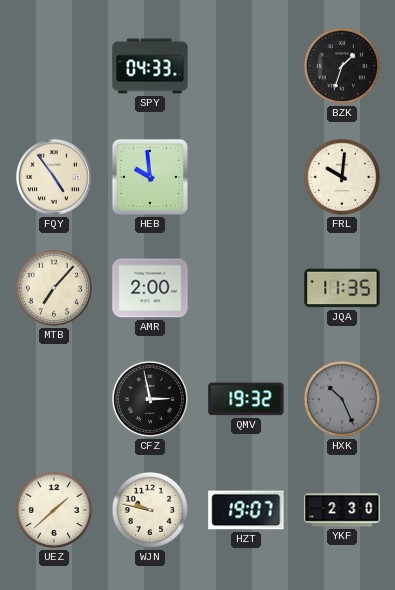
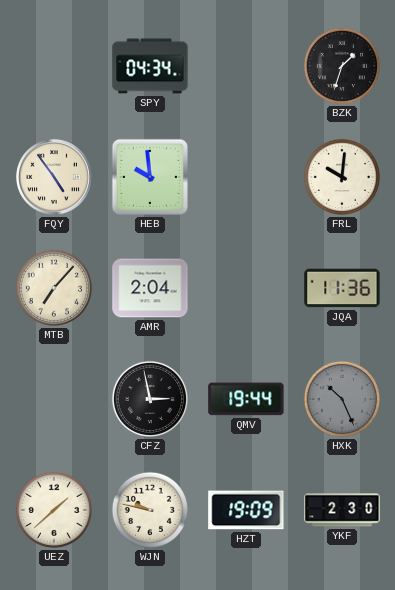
SPY: 04:33 -> 04:34 (150, 66)
AMR: 2:00 -> 2:04 (150, 288)
JQA: 11:35 -> 11:36 (342, 288)
QMV: 19:32 -> 19:44 (246, 399)
HZT: 19:07 -> 19:09 (246, 510)
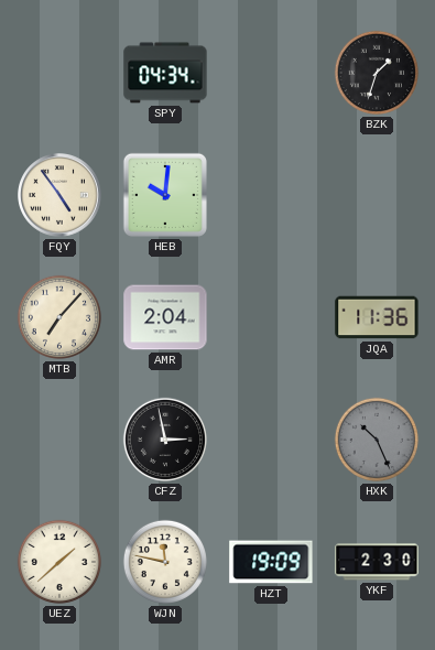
HEB: 9:59 -> 10:01 (165, 195)
FRL: 10:01 -> none (342, 177)
QMV: 19:44 -> none (246, 399)
WJN: 9:47 -> 11:47 (165, 562)
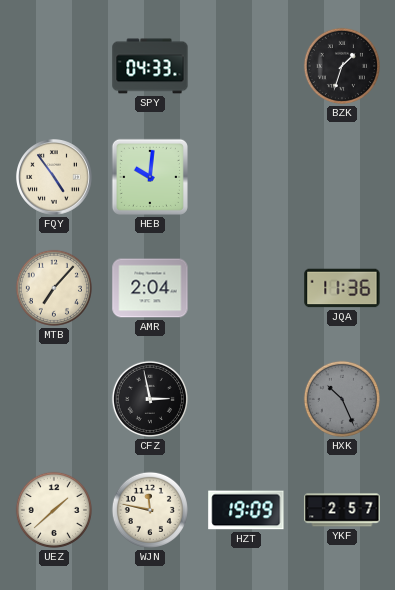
SPY: 04:34 -> 04:33 (150, 66)
YKF: 2:30 -> 2:57 (342, 510)
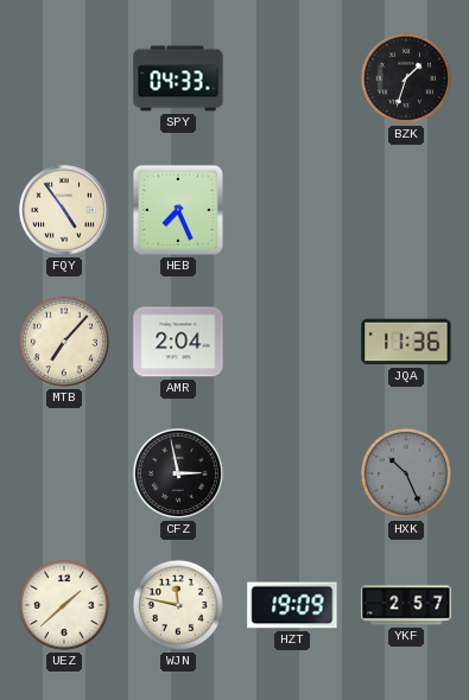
HEB: 10:01 -> 7:26 (178, 210)
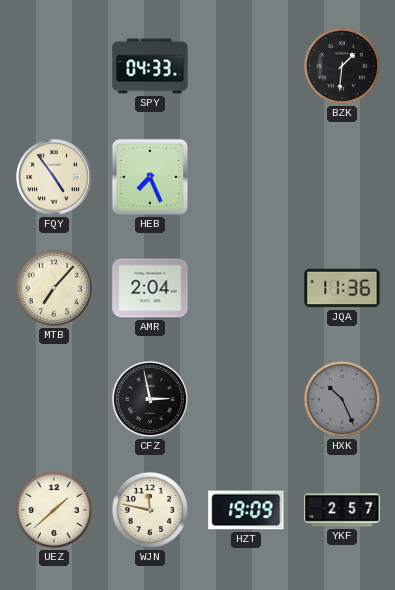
BZK: 1:33 -> 1:31 (342, 66)
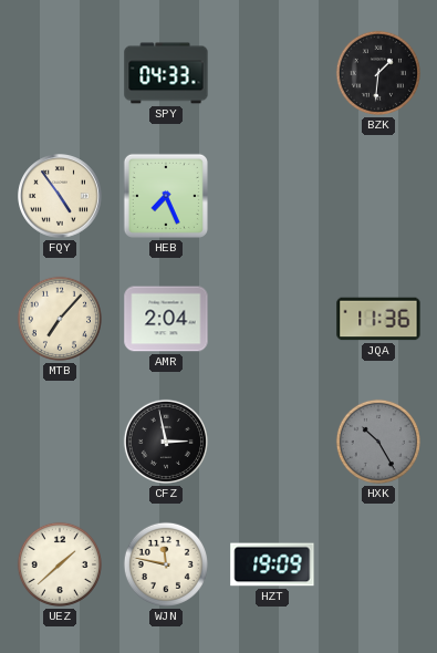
HXK: 10:26 -> 10:25 (378, 442)
YKF: 2:57 -> none (342, 510)
